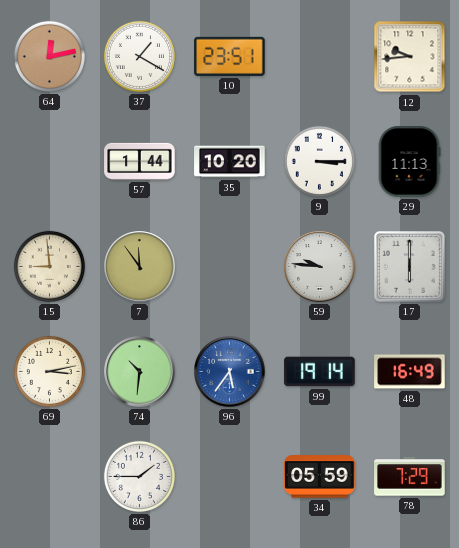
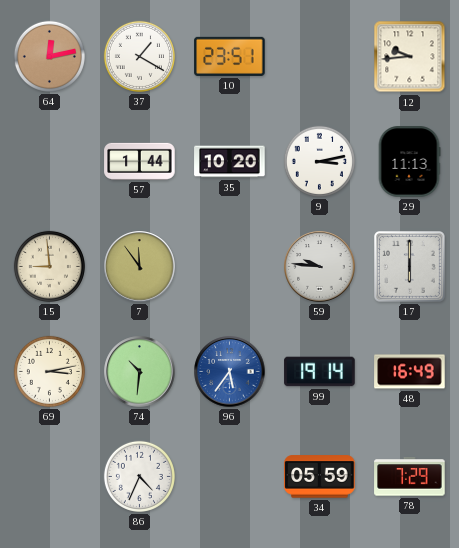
9: 3:15 -> 3:13 (319, 161)
86: 1:45 -> 4:34 (139, 476)
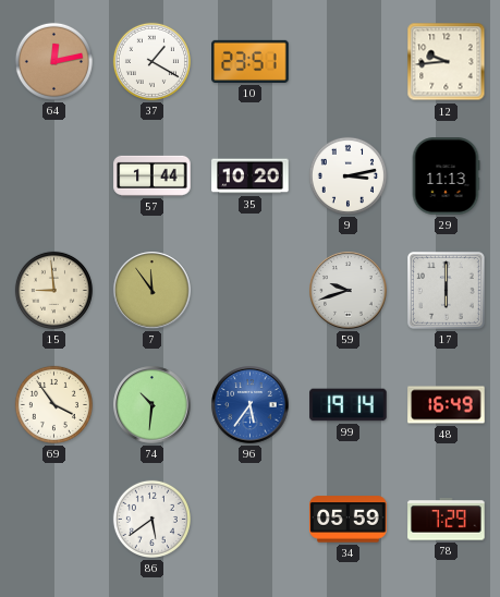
59: 9:46 -> 9:42 (349, 291)
69: 3:13 -> 3:54 (53, 404)
86: 4:34 -> 5:39 (151, 519)
